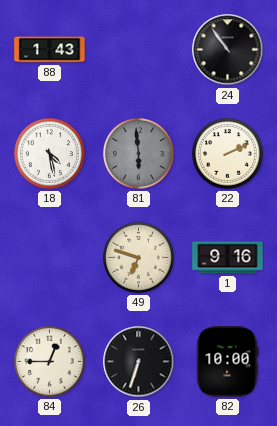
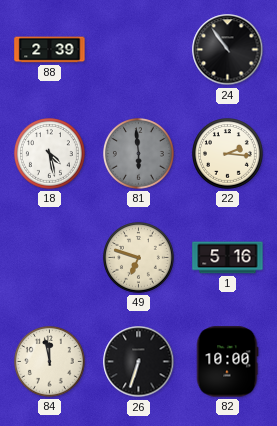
88: 1:43 -> 2:39 (50, 50)
22: 2:11 -> 2:16 (228, 154)
1: 9:16 -> 5:16 (228, 258)
84: 12:45 -> 11:58 (50, 362)
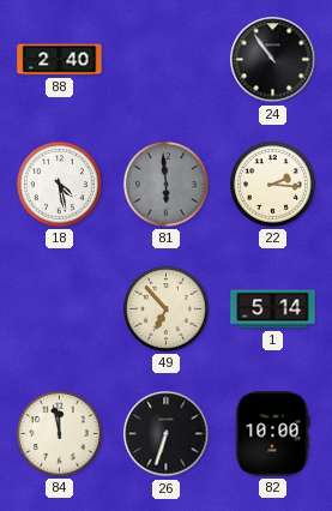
88: 2:39 -> 2:40 (60, 60)
49: 6:48 -> 6:53 (167, 309)
1: 5:16 -> 5:14 (273, 309)
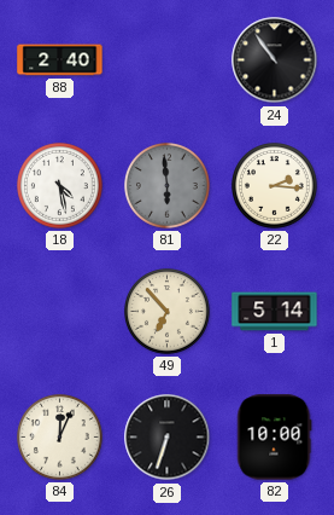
84: 11:58 -> 12:04 (60, 438)
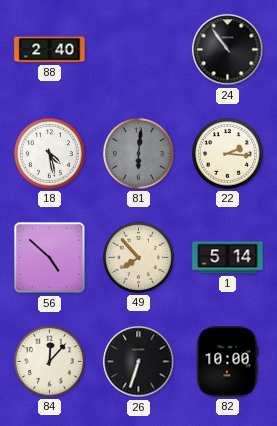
81: 5:59 -> 6:01 (139, 154)
56: none -> 4:52 (50, 258)
49: 6:53 -> 7:53 (139, 258)
84: 12:04 -> 12:07 (50, 362)
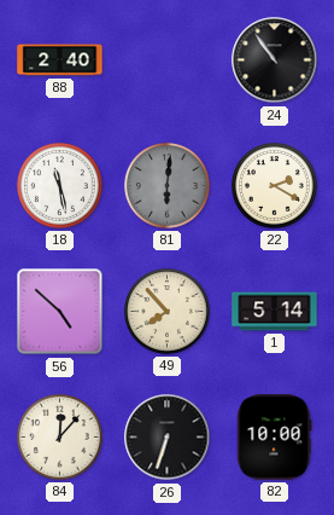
18: 4:28 -> 11:28 (60, 186)
22: 2:16 -> 2:20 (275, 186)
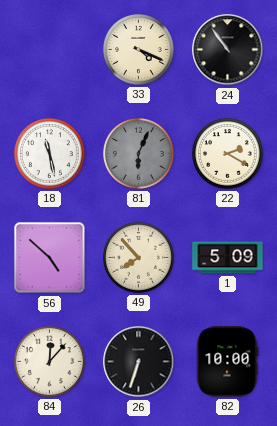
88: 2:40 -> none (60, 60)
33: none -> 4:19 (139, 50)
81: 6:01 -> 6:04 (139, 154)
1: 5:14 -> 5:09 (228, 258)
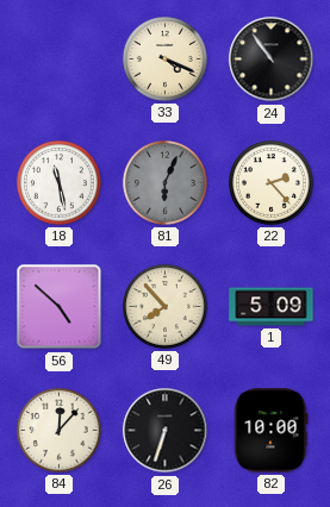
22: 2:20 -> 2:23 (272, 183)
